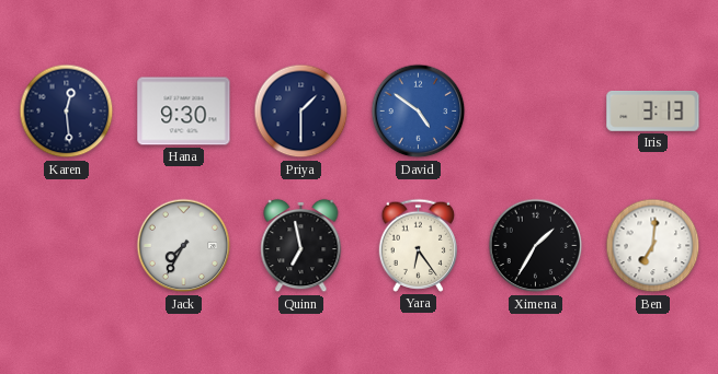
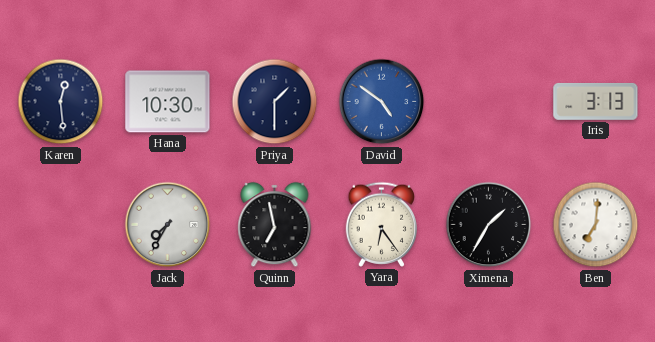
Hana: 9:30 -> 10:30 (168, 102)
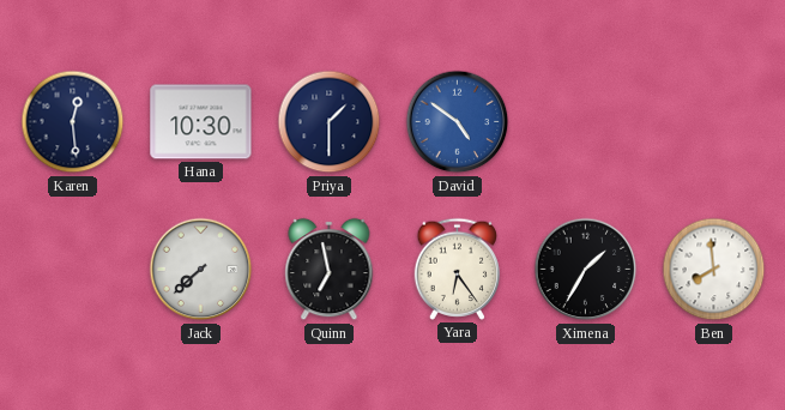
Iris: 3:13 -> none (596, 101)
Jack: 7:35 -> 7:38 (201, 270)
Ben: 7:01 -> 7:59 (714, 270)
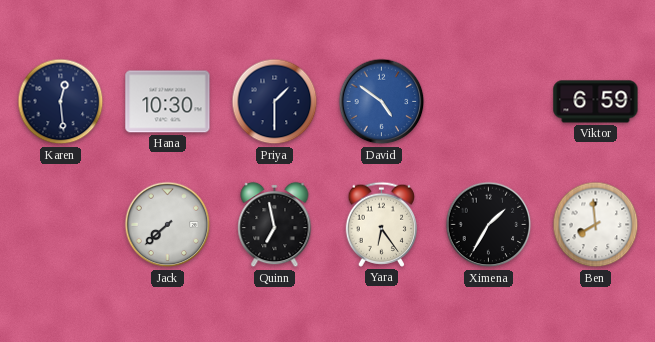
Viktor: none -> 6:59 (596, 102)
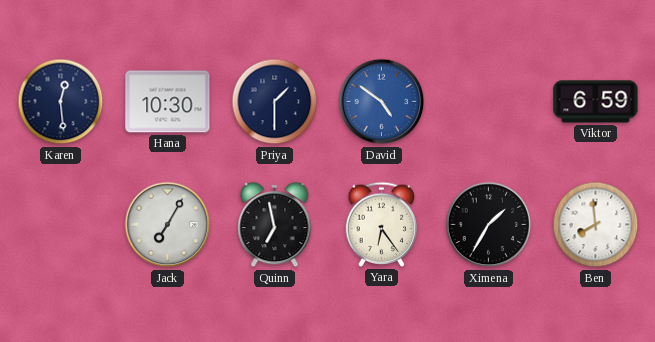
Jack: 7:38 -> 7:05 (168, 225)
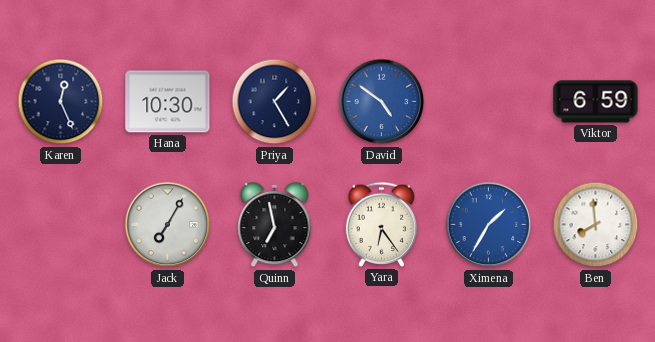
Karen: 12:29 -> 12:26 (61, 102)
Priya: 1:30 -> 1:25 (275, 102)
Ximena dial: black -> blue (489, 225)
